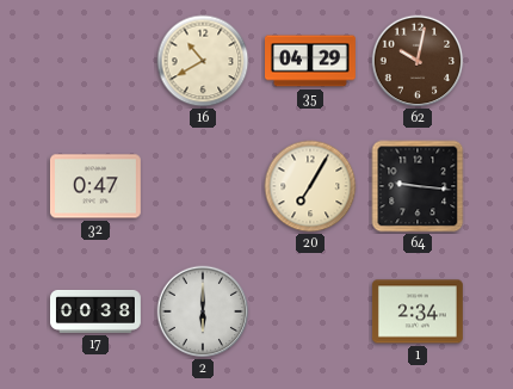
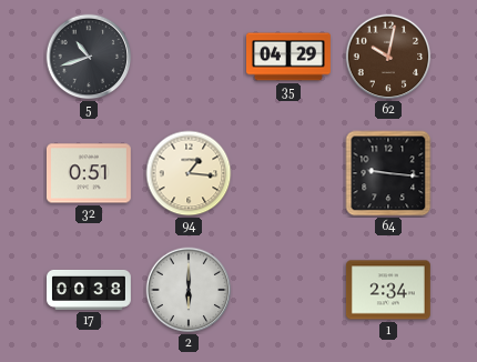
5: none -> 10:42 (89, 57)
16: 10:40 -> none (203, 61)
32: 0:47 -> 0:51 (89, 173)
94: none -> 1:16 (189, 173)
20: 7:05 -> none (310, 186)
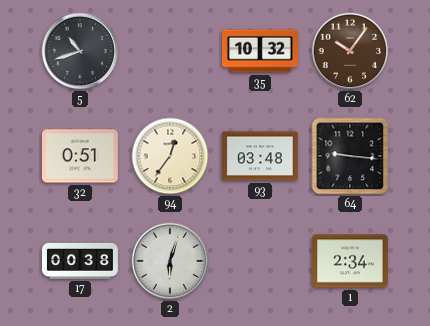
35: 04:29 -> 10:32 (261, 51)
62: 10:02 -> 10:06 (350, 51)
94: 1:16 -> 12:36 (170, 156)
93: none -> 03:48 (260, 156)
2: 6:00 -> 6:03 (170, 261)
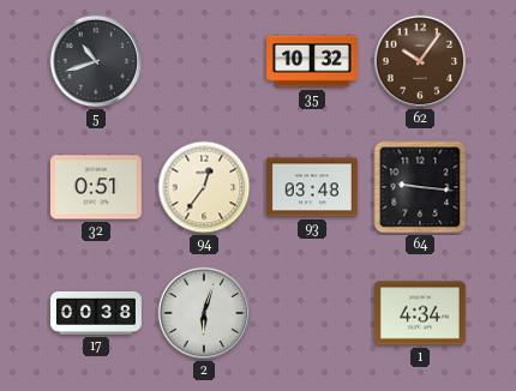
1: 2:34 -> 4:34 (420, 313)
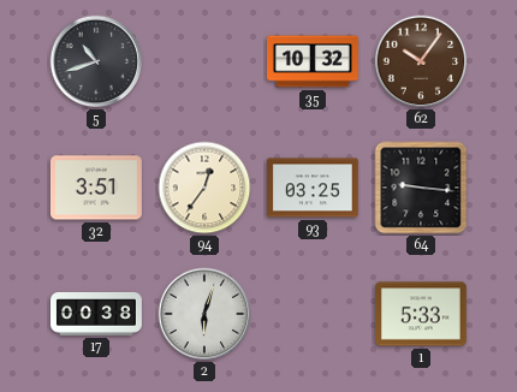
32: 0:51 -> 3:51 (96, 188)
93: 03:48 -> 03:25 (313, 188)
1: 4:34 -> 5:33 (421, 314)
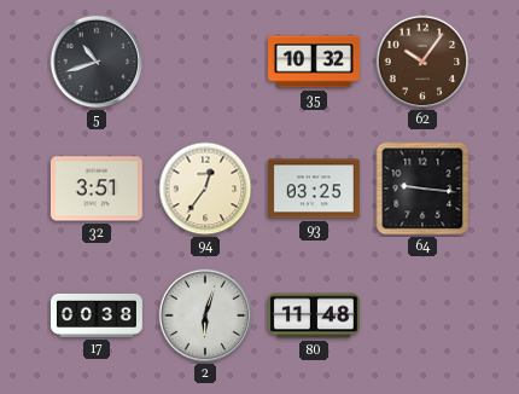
80: none -> 11:48 (314, 315)
1: 5:33 -> none (421, 314)
